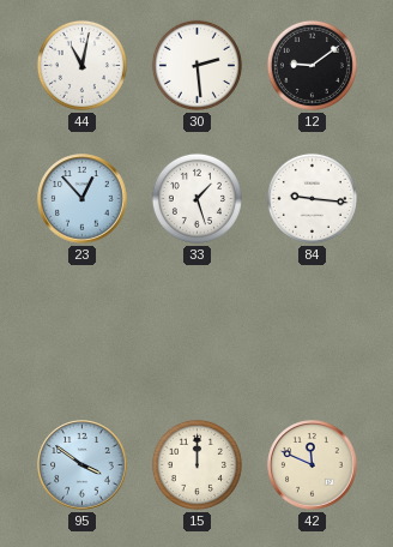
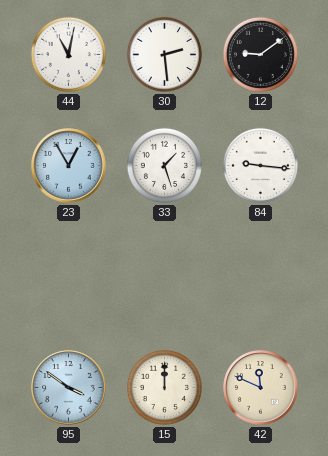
23: 12:53 -> 12:55 (69, 166)
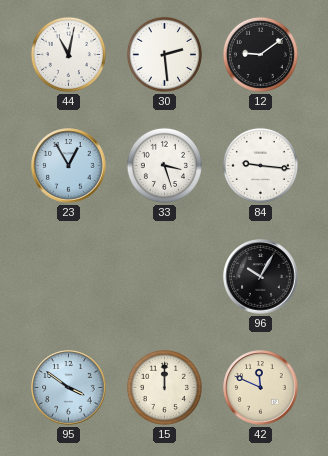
33: 1:27 -> 3:27 (164, 165)
96: none -> 10:05 (261, 277)
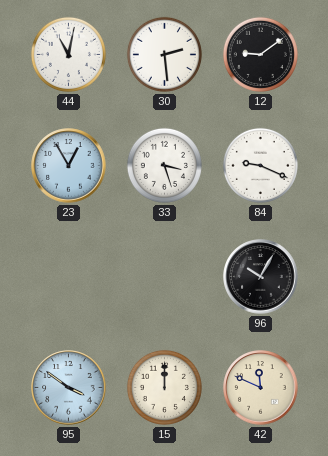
84: 9:16 -> 9:19 (260, 165)
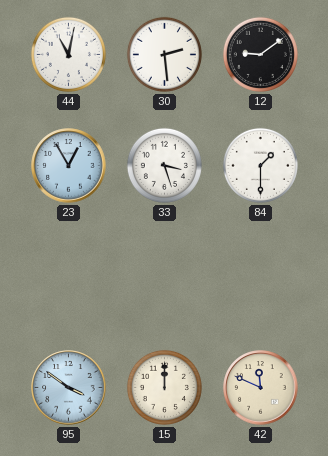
84: 9:19 -> 1:30 (260, 165)
96: 10:05 -> none (261, 277)
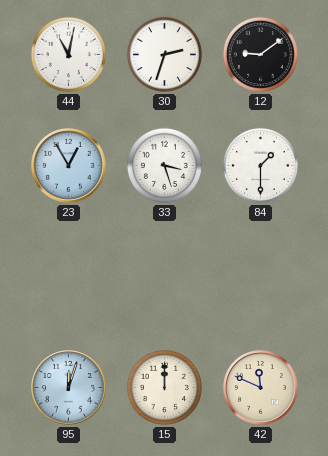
30: 2:29 -> 2:33 (164, 54)
95: 3:51 -> 12:03 (69, 388)
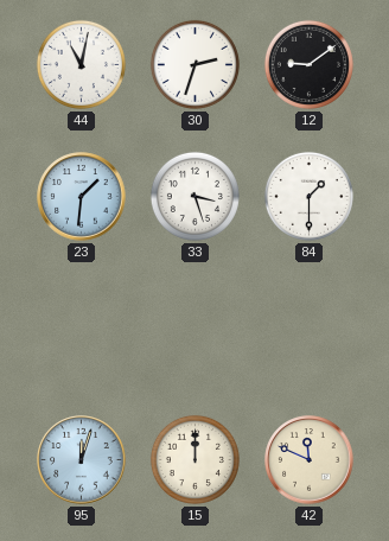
23: 12:55 -> 1:31 (82, 197)
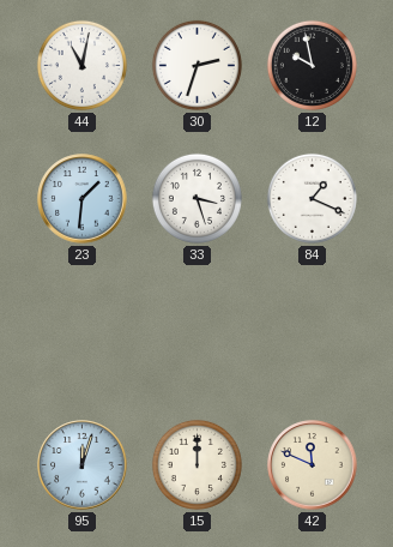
12: 9:09 -> 9:58 (312, 65)
84: 1:30 -> 1:19 (312, 198)
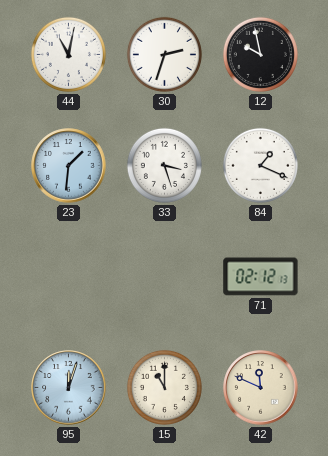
71: none -> 02:12 (261, 277)
15: 12:00 -> 11:00 (164, 387)
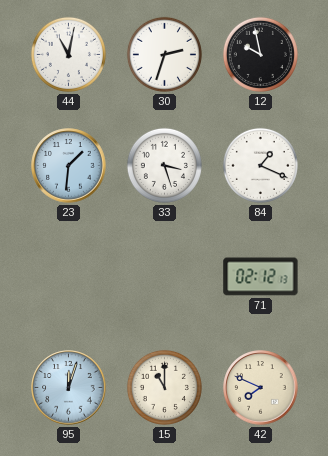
42: 11:49 -> 7:49 (261, 388)
